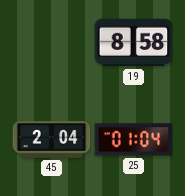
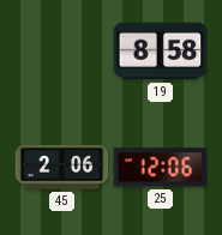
45: 2:04 -> 2:06 (61, 168)
25: 01:04 -> 12:06 (160, 168)
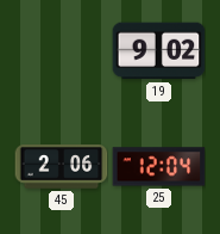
19: 8:58 -> 9:02 (158, 51)
25: 12:06 -> 12:04 (158, 167)
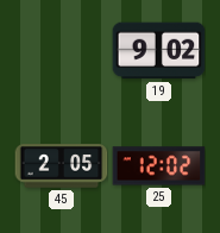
45: 2:06 -> 2:05 (61, 166)
25: 12:04 -> 12:02 (158, 166)
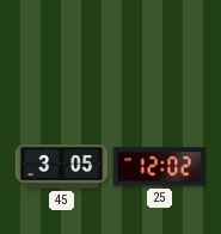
19: 9:02 -> none (158, 51)
45: 2:05 -> 3:05 (61, 167)
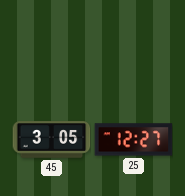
25: 12:02 -> 12:27 (133, 140)
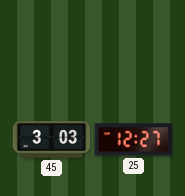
45: 3:05 -> 3:03 (51, 140)
